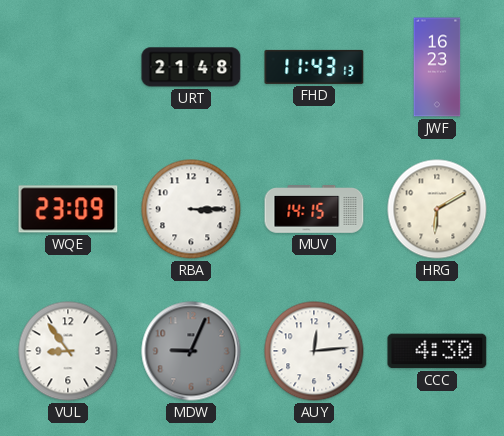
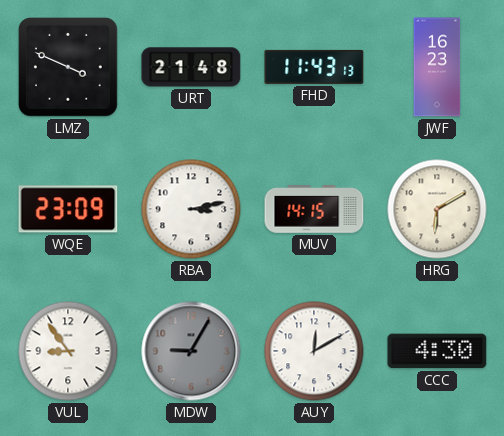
LMZ: none -> 3:49 (69, 68)
RBA: 3:15 -> 3:13 (191, 209)
MDW: 9:04 -> 9:05 (191, 351)
AUY: 12:14 -> 12:10 (314, 351)
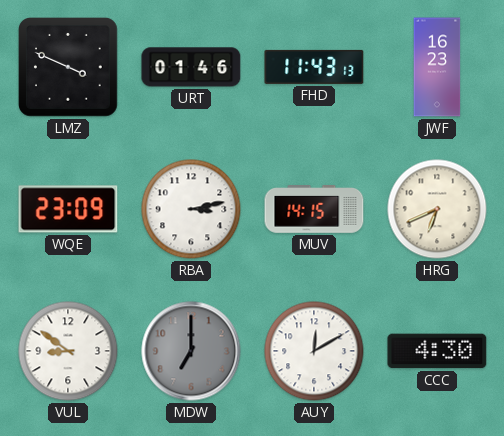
URT: 21:48 -> 01:46 (191, 67)
HRG: 6:10 -> 6:41 (437, 209)
VUL: 8:54 -> 8:51 (68, 351)
MDW: 9:05 -> 7:00 (191, 351)
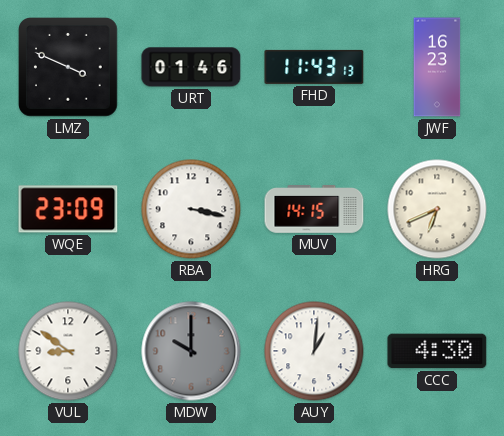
RBA: 3:13 -> 3:17 (191, 209)
MDW: 7:00 -> 10:00 (191, 351)
AUY: 12:10 -> 1:01 (314, 351)
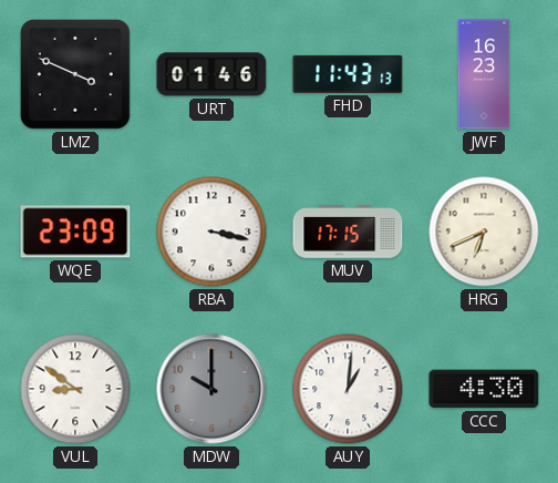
MUV: 14:15 -> 17:15 (348, 232)
